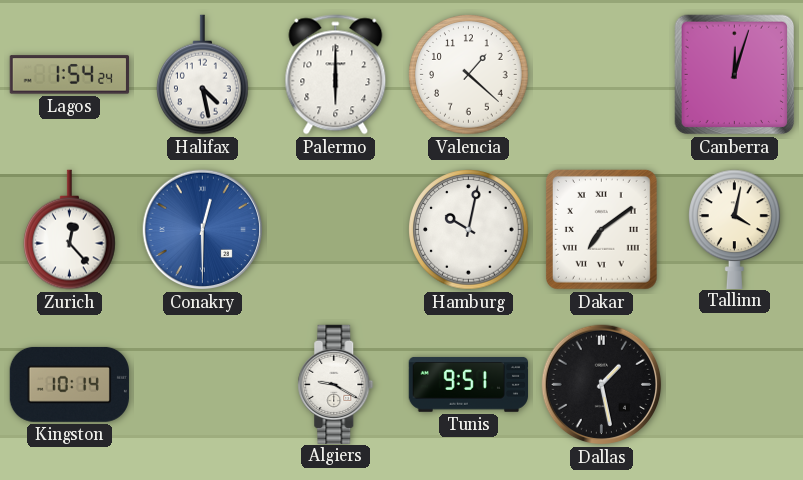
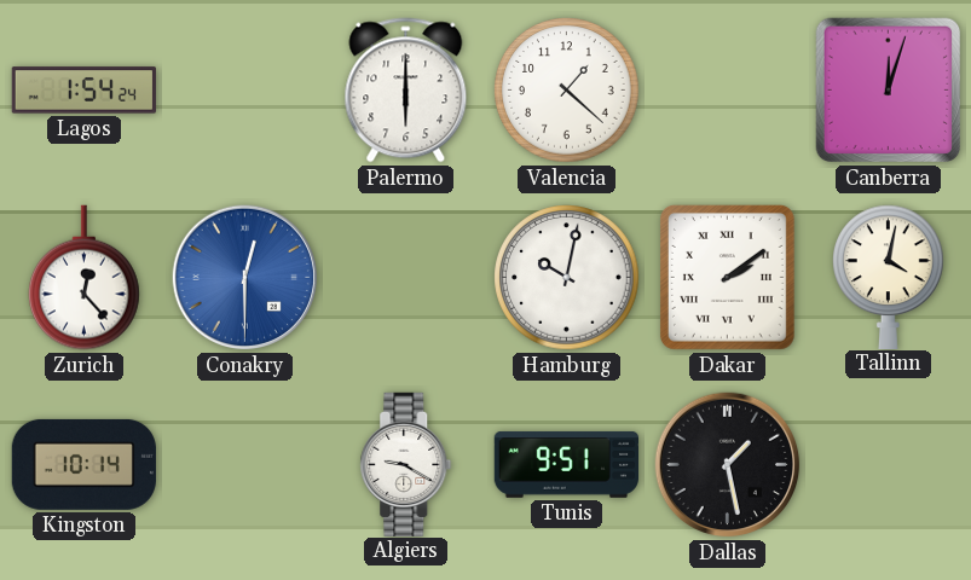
Halifax: 4:28 -> none (203, 75)
Dakar: 7:09 -> 2:09 (727, 277)
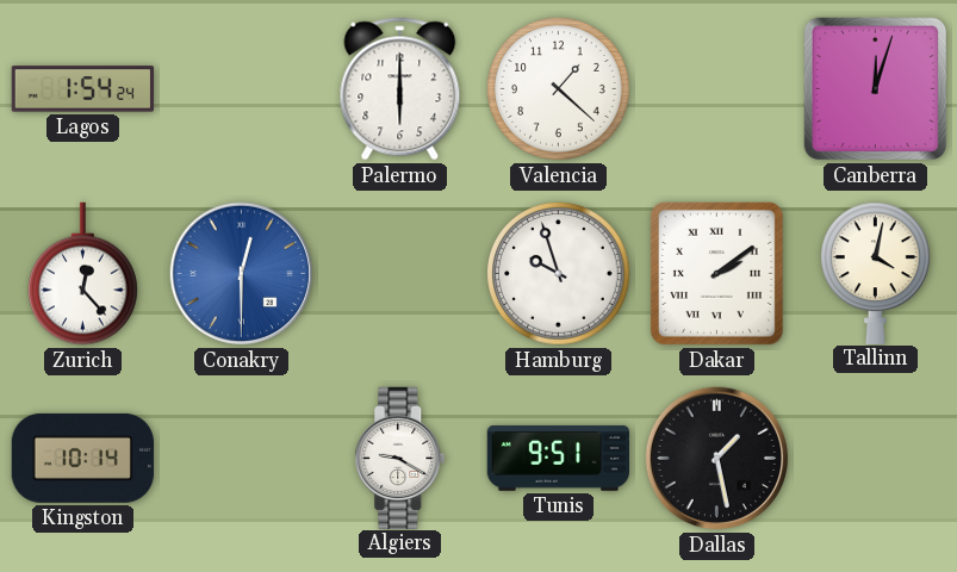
Hamburg: 10:02 -> 9:57 (559, 274)
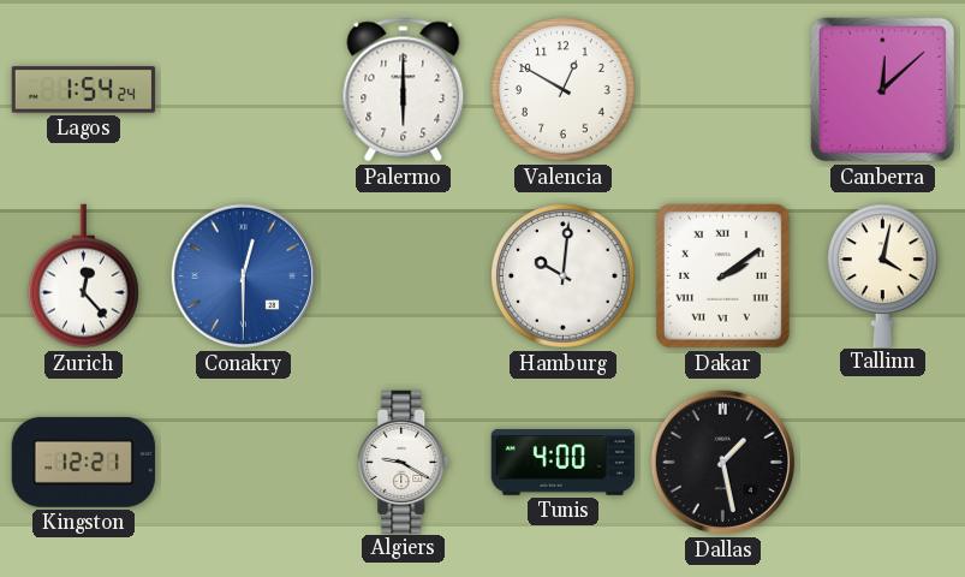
Valencia: 1:22 -> 12:50 (564, 90)
Canberra: 12:03 -> 12:08 (883, 90)
Hamburg: 9:57 -> 10:01 (564, 276)
Kingston: 10:14 -> 12:21 (83, 462)
Tunis: 9:51 -> 4:00 (562, 462)
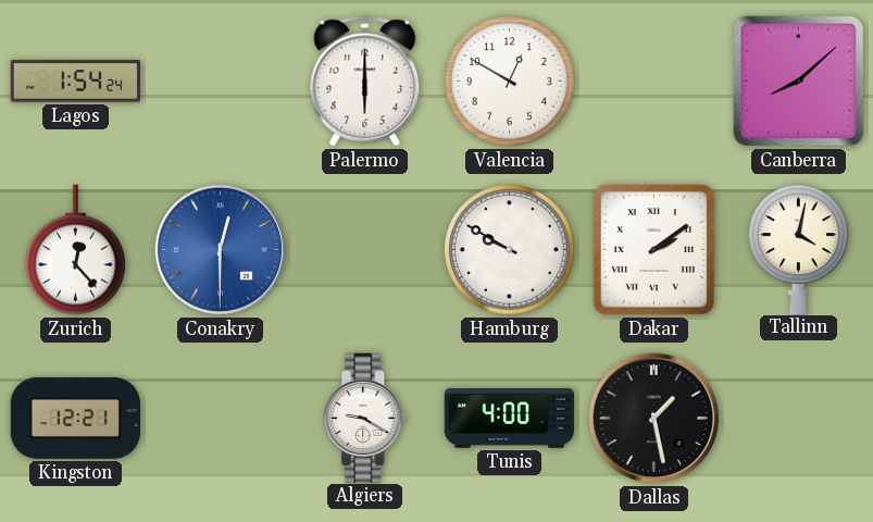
Canberra: 12:08 -> 8:08 (799, 82)
Hamburg: 10:01 -> 9:50 (510, 250)
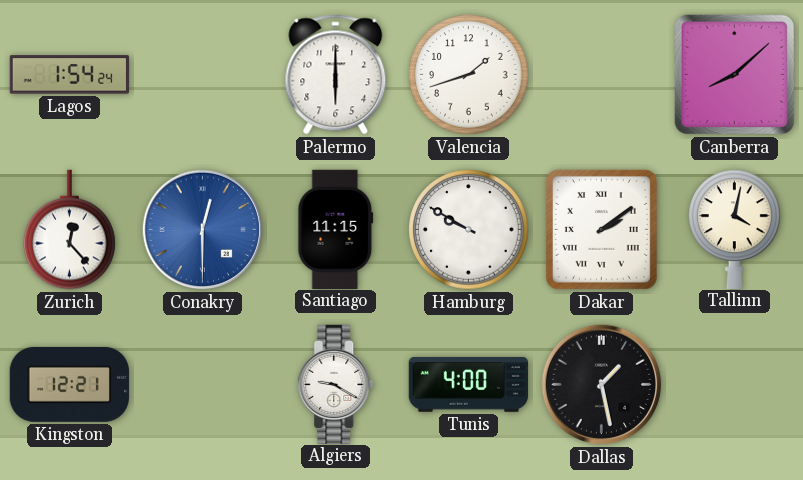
Valencia: 12:50 -> 1:42 (469, 75)
Santiago: none -> 11:15 (336, 229)
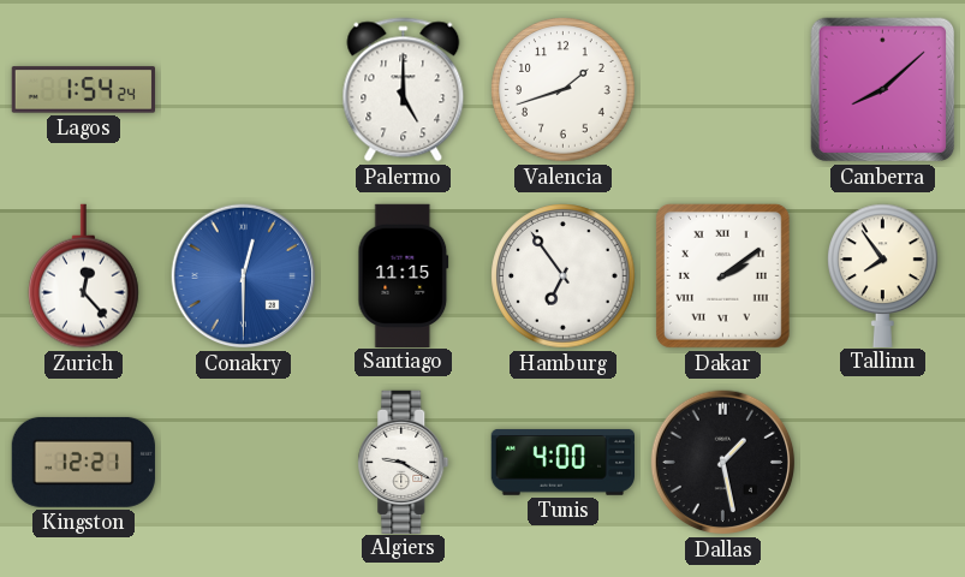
Palermo: 6:00 -> 5:00 (404, 90)
Hamburg: 9:50 -> 6:54 (564, 276)
Tallinn: 4:02 -> 7:54 (883, 275)
